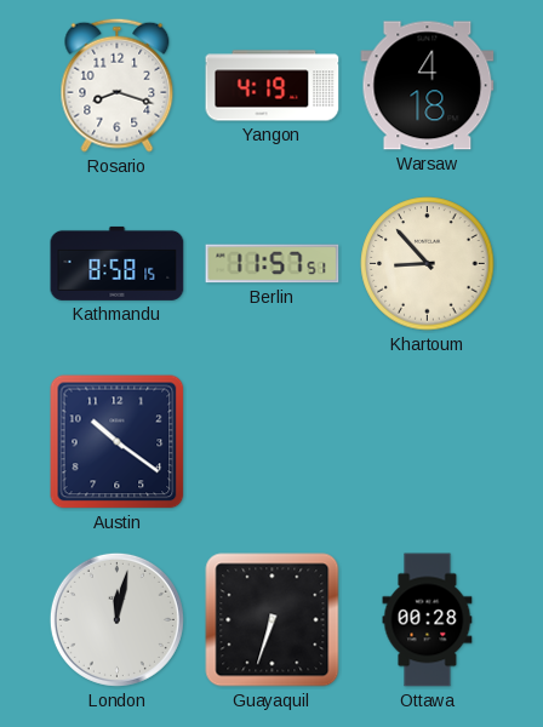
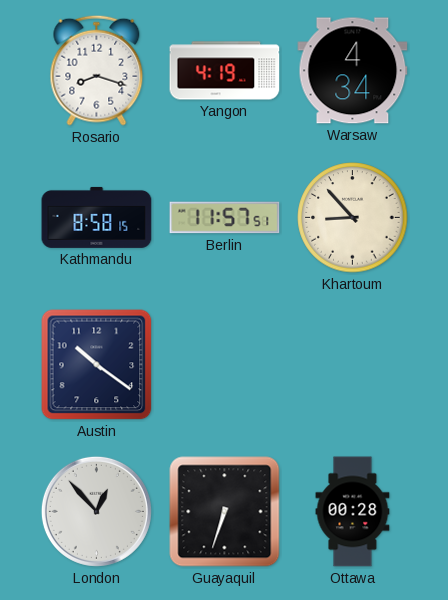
Warsaw: 4:18 -> 4:34 (353, 71)
London: 12:02 -> 12:53 (96, 511)
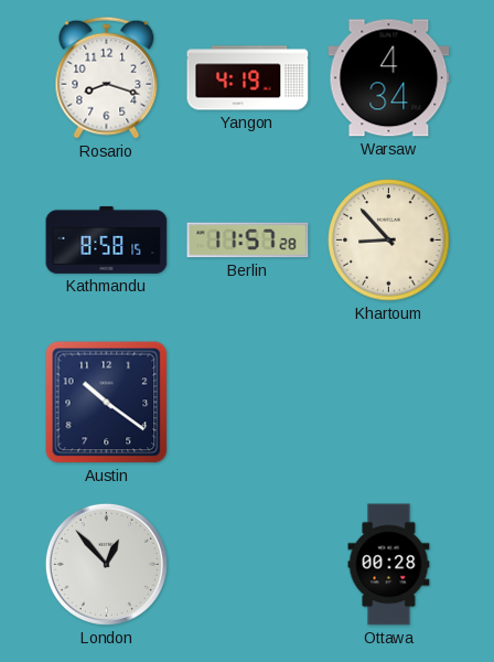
Berlin: 11:57:51 -> 11:57:28 (248, 241)
Guayaquil: 6:33 -> none (225, 512)
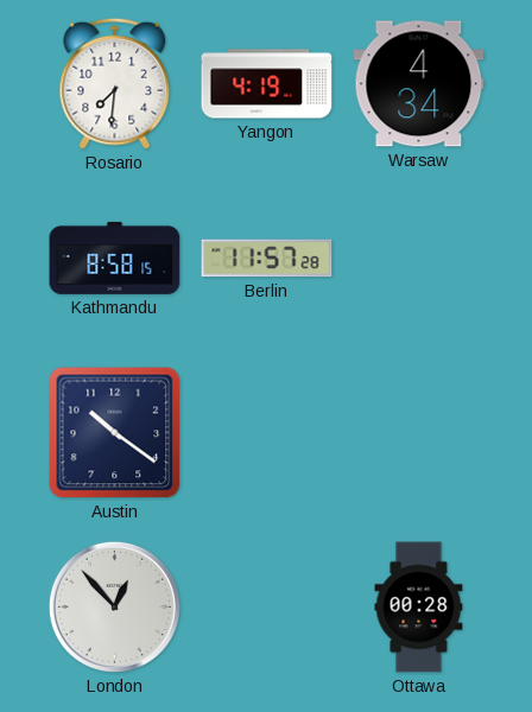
Rosario: 8:18 -> 7:31 (115, 83)
Khartoum: 8:53 -> none (389, 241)
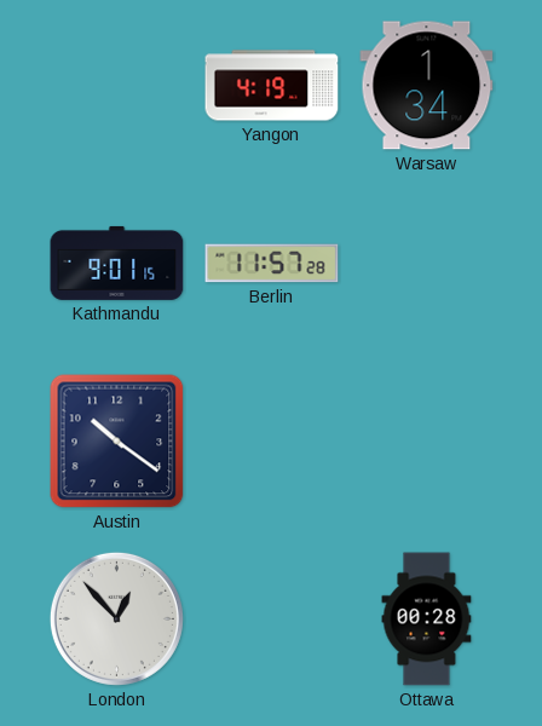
Rosario: 7:31 -> none (115, 83)
Warsaw: 4:34 -> 1:34 (427, 86)
Kathmandu: 8:58 -> 9:01 (117, 263)
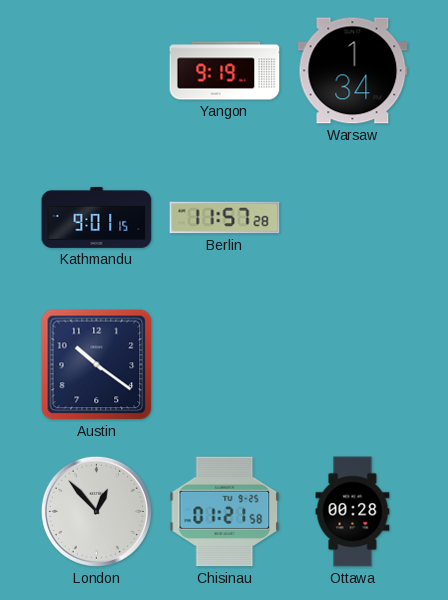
Yangon: 4:19 -> 9:19 (225, 71)
Chisinau: none -> 01:21 (225, 512)
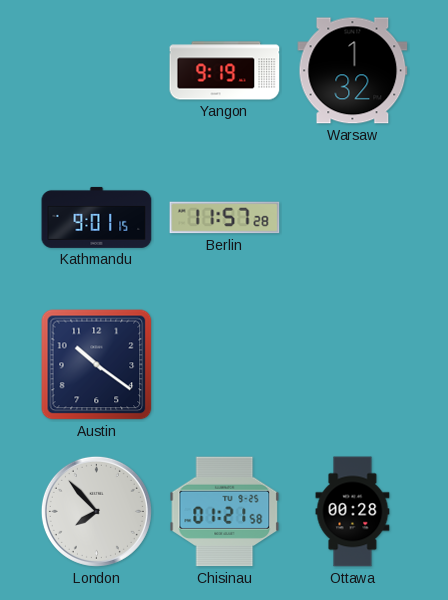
Warsaw: 1:34 -> 1:32 (353, 71)
London: 12:53 -> 7:53 (96, 511)
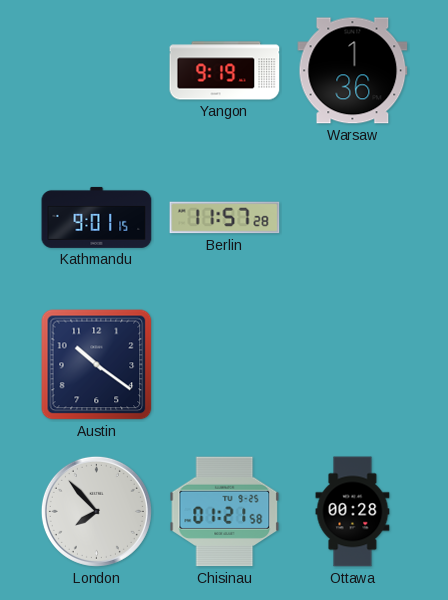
Warsaw: 1:32 -> 1:36 (353, 71)
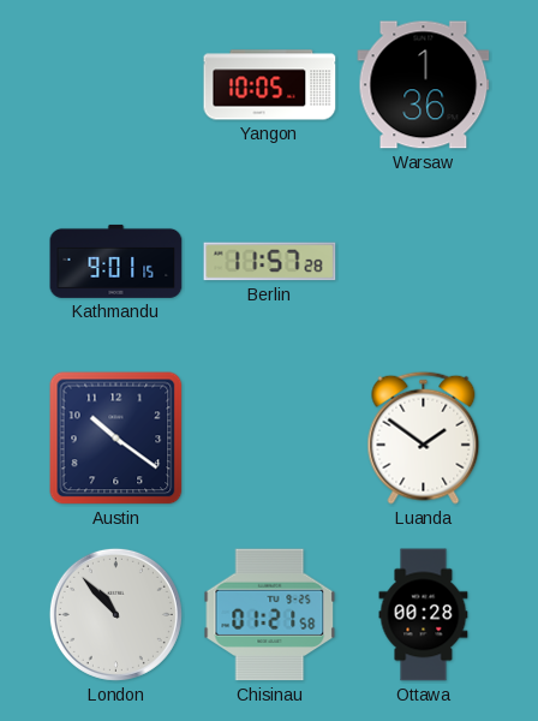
Yangon: 9:19 -> 10:05 (270, 85)
Luanda: none -> 1:51 (424, 437)
London: 7:53 -> 10:53 (115, 614)
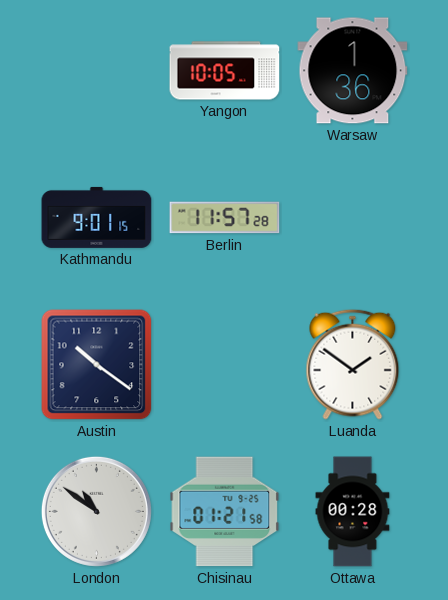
London: 10:53 -> 10:51 (96, 511)
